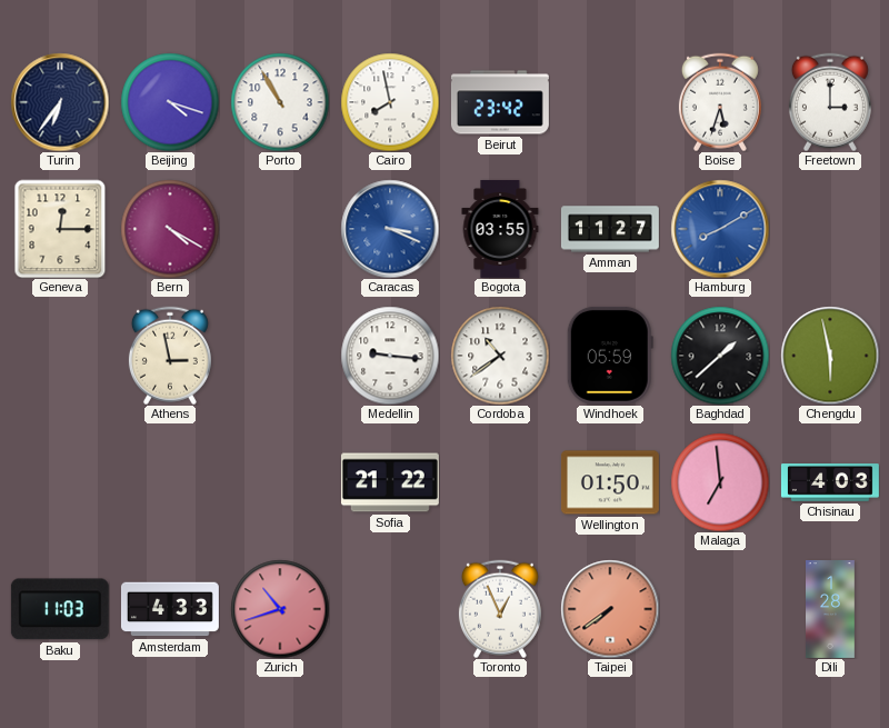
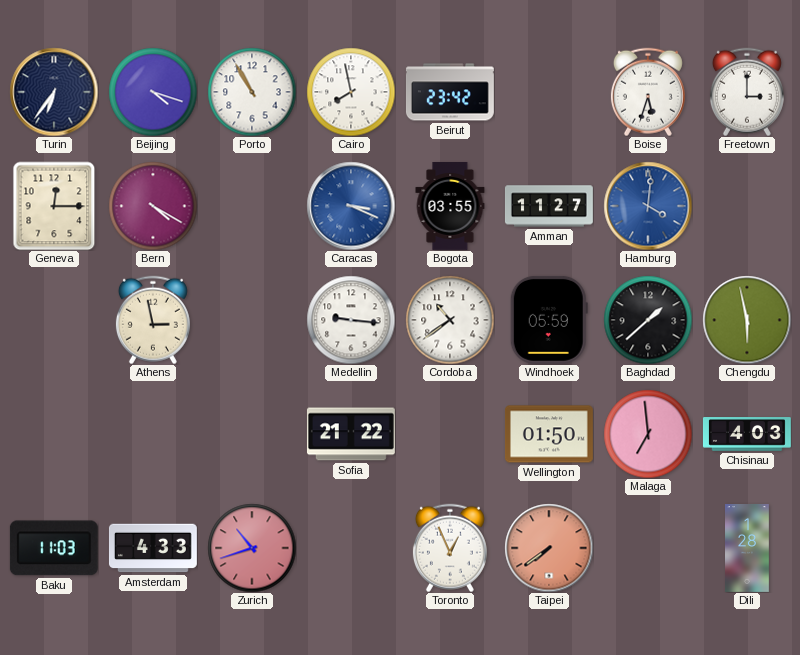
Hamburg: 8:10 -> 4:01 (648, 206)
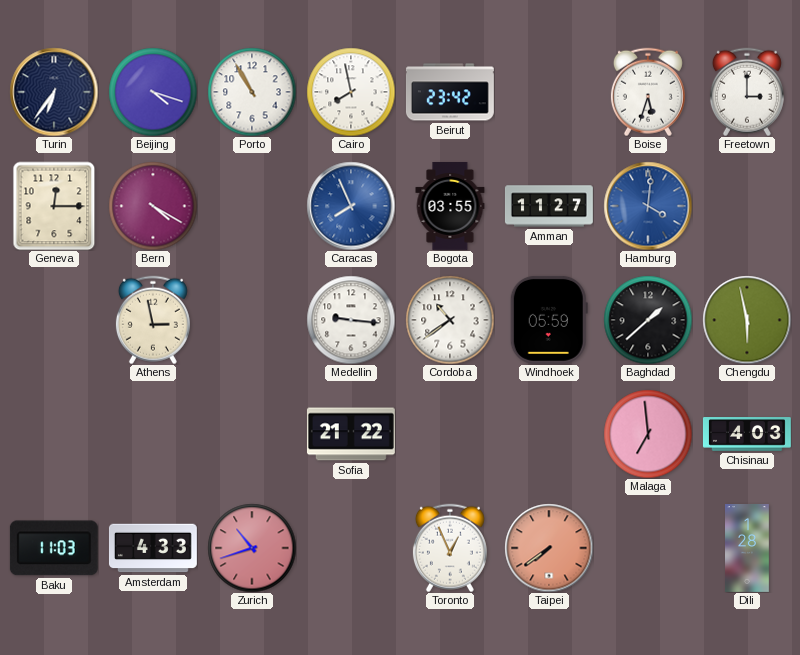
Caracas: 3:19 -> 7:56 (351, 206)
Wellington: 01:50 -> none (549, 434)
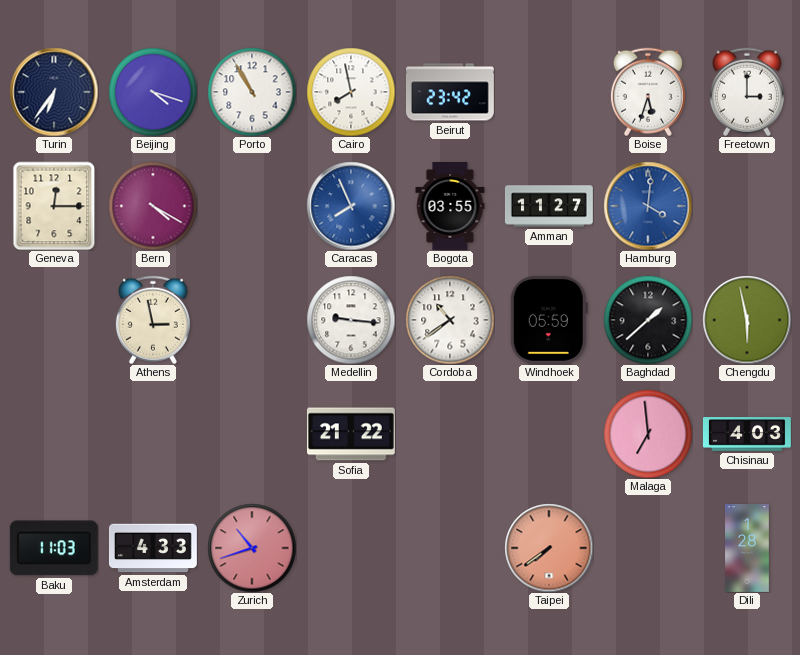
Toronto: 12:56 -> none (450, 548)
